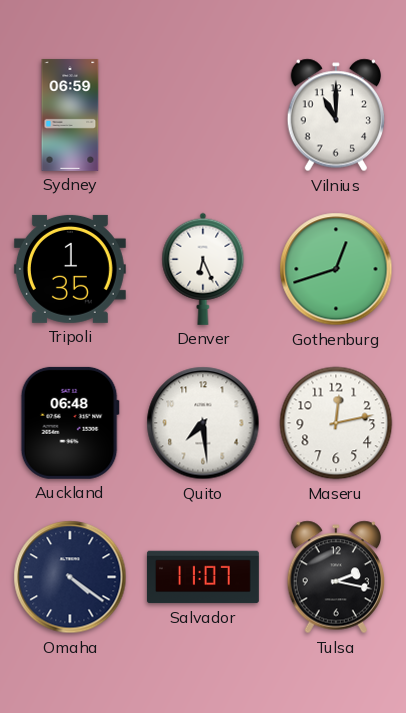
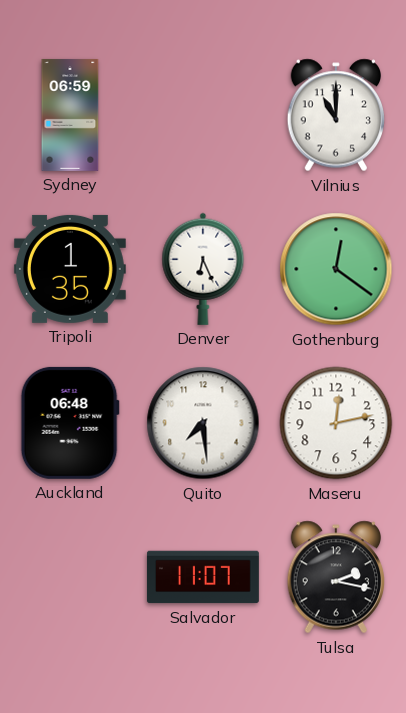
Gothenburg: 12:42 -> 12:21 (336, 269)
Omaha: 4:21 -> none (70, 577)
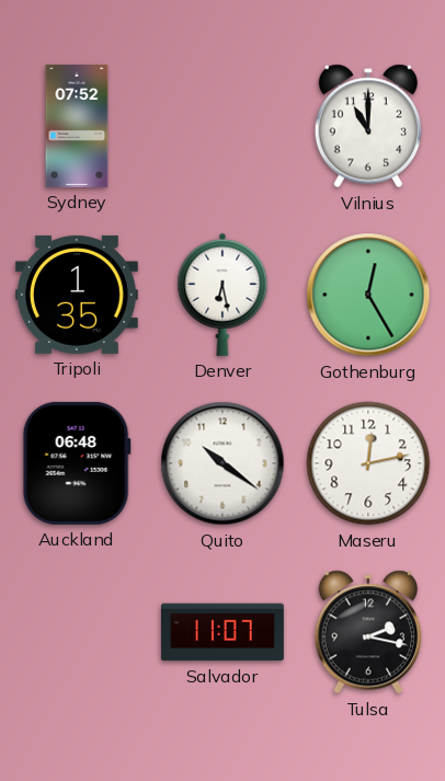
Sydney: 06:59 -> 07:52 (77, 126)
Denver: 6:26 -> 6:28 (222, 295)
Gothenburg: 12:21 -> 12:25 (368, 295)
Quito: 7:29 -> 10:21 (222, 463)
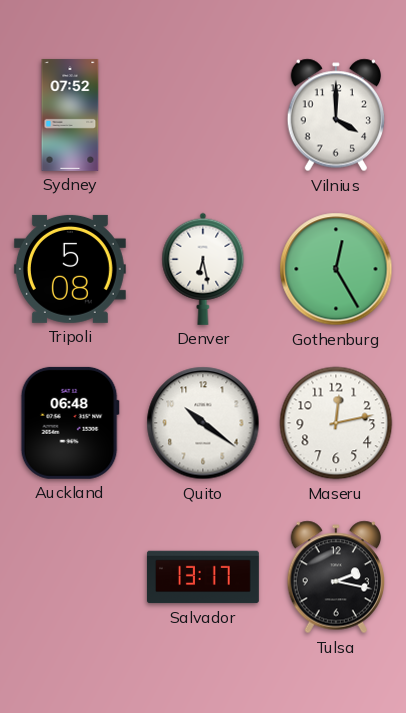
Vilnius: 11:00 -> 4:00 (336, 115)
Tripoli: 1:35 -> 5:08 (70, 269)
Salvador: 11:07 -> 13:17 (203, 577)
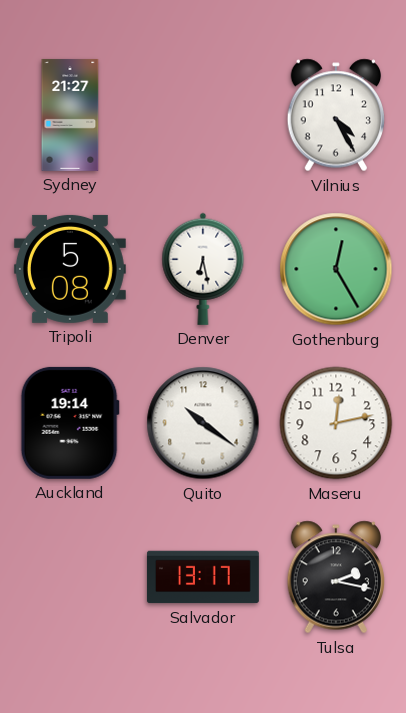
Sydney: 07:52 -> 21:27 (70, 115)
Vilnius: 4:00 -> 4:25 (336, 115)
Auckland: 06:48 -> 19:14 (70, 423)
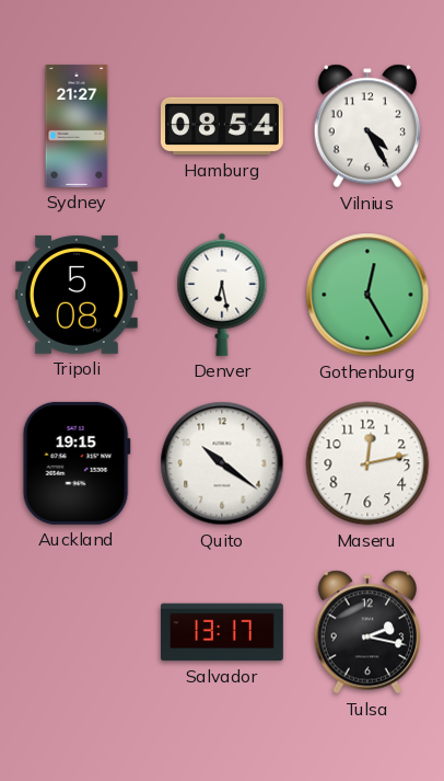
Hamburg: none -> 08:54 (222, 126)
Auckland: 19:14 -> 19:15 (77, 463)
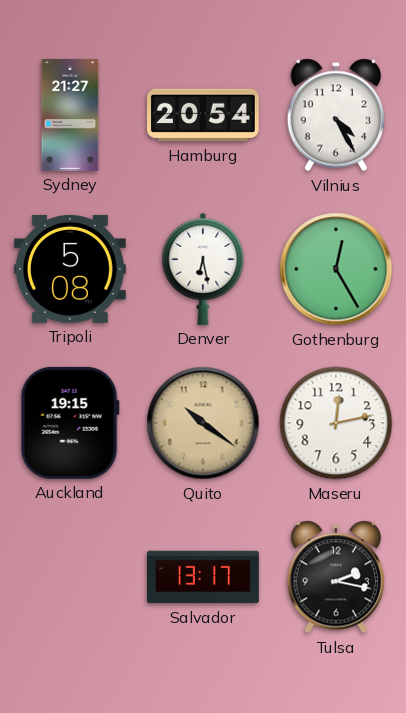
Hamburg: 08:54 -> 20:54 (203, 115)
Quito dial: white -> champagne (203, 423)
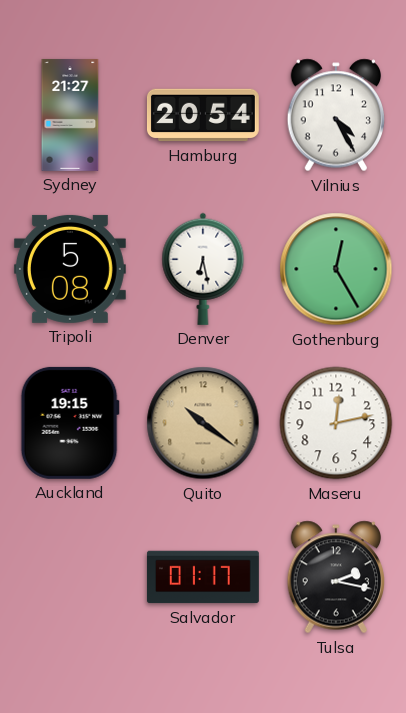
Salvador: 13:17 -> 01:17 (203, 577)
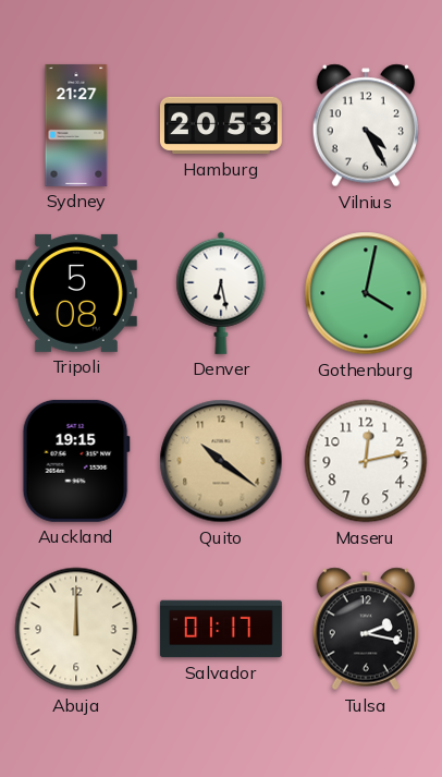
Hamburg: 20:54 -> 20:53 (221, 125)
Gothenburg: 12:25 -> 4:02 (366, 293)
Abuja: none -> 12:00 (76, 629)
